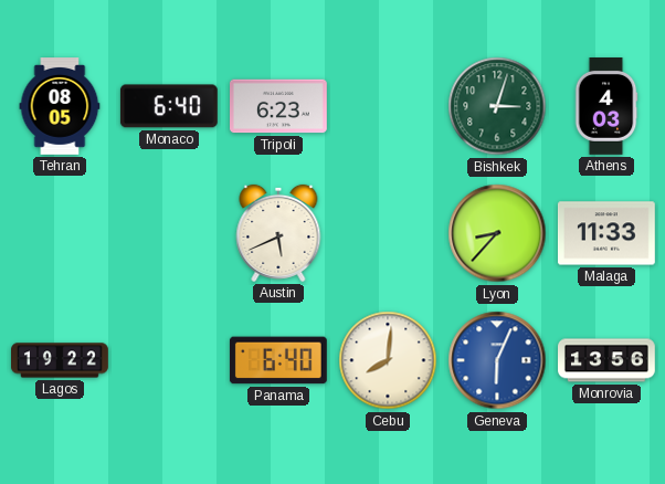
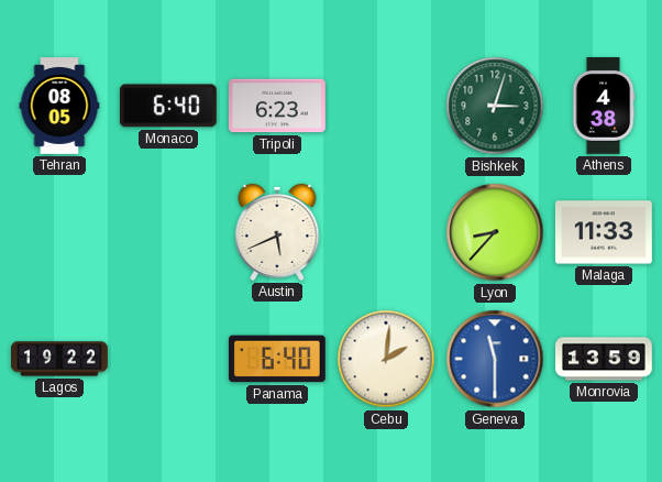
Athens: 4:03 -> 4:38 (604, 107)
Cebu: 8:01 -> 2:01 (386, 359)
Geneva: 6:04 -> 11:30 (495, 359)
Monrovia: 13:56 -> 13:59 (605, 359)
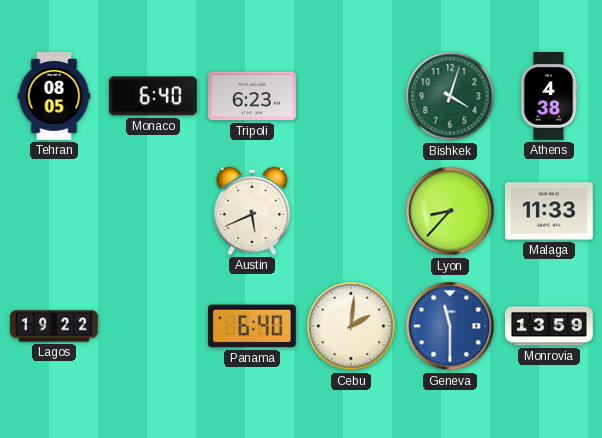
Bishkek: 3:03 -> 4:03 (450, 96)
